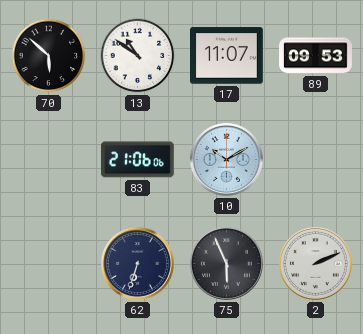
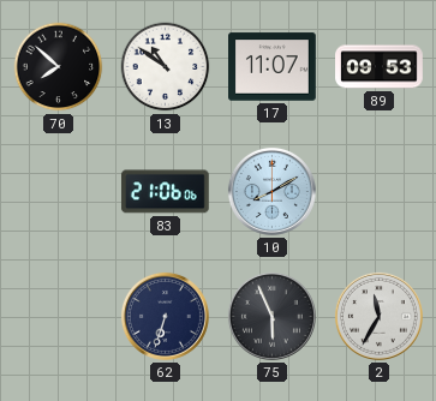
70: 5:52 -> 7:52 (59, 67)
10: 10:10 -> 8:10 (271, 191)
2: 2:11 -> 11:35 (378, 316)
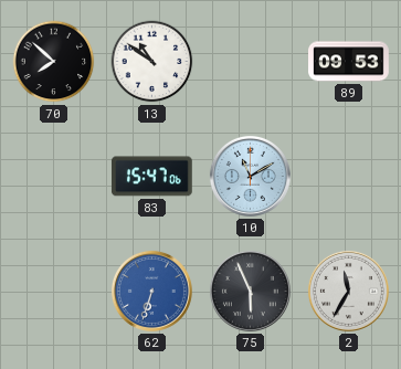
17: 11:07 -> none (273, 67)
83: 21:06 -> 15:47 (151, 177)
10: 8:10 -> 11:10 (250, 176)
62 dial: navy -> blue (151, 291)
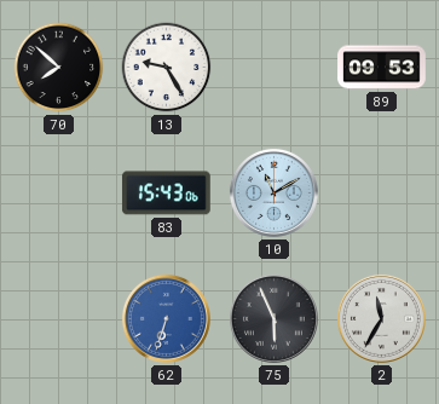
13: 10:51 -> 9:25 (167, 68)
83: 15:47 -> 15:43 (166, 194)
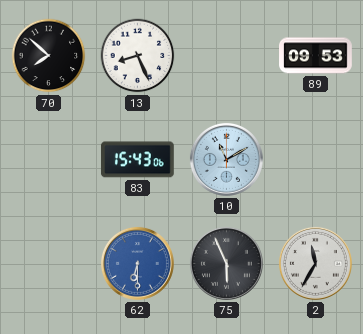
13: 9:25 -> 8:26 (138, 56)
62: 6:33 -> 6:30 (137, 263)
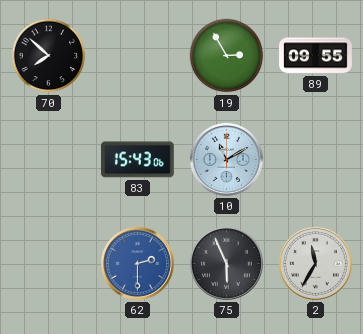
13: 8:26 -> none (138, 56)
19: none -> 2:55 (227, 56)
89: 09:53 -> 09:55 (316, 56)
62: 6:30 -> 2:30 (137, 263)
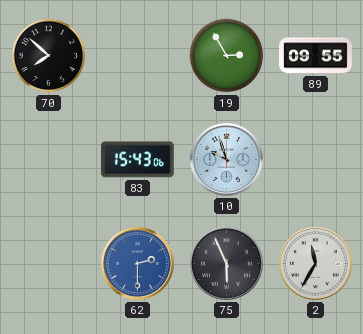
10: 11:10 -> 9:57 (226, 159)
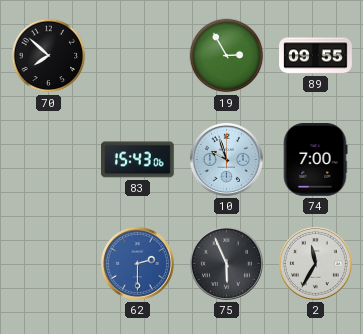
74: none -> 7:00 (315, 160)
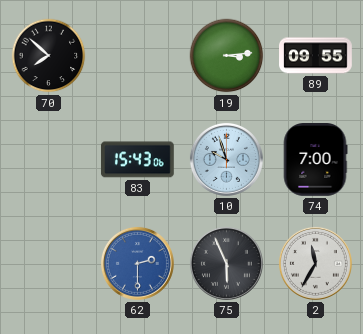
19: 2:55 -> 3:14 (227, 56)
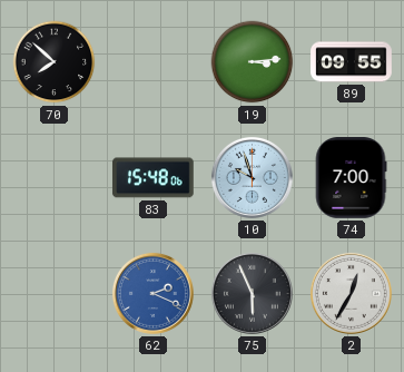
83: 15:43 -> 15:48 (152, 178)
62: 2:30 -> 2:19 (152, 293)
2: 11:35 -> 12:35 (351, 293)
